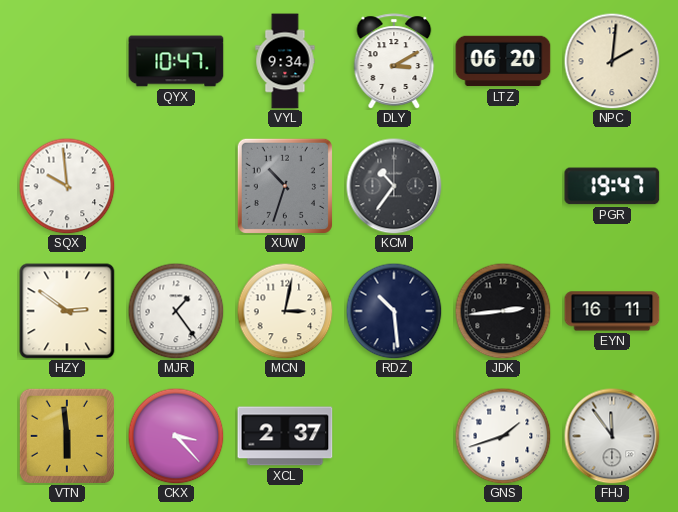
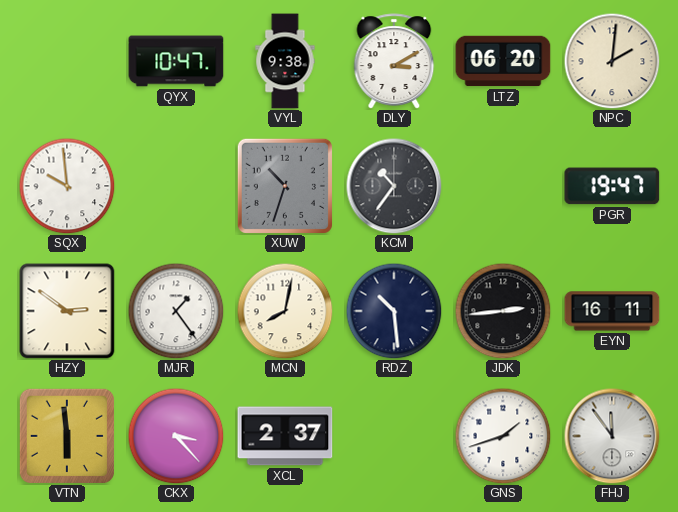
VYL: 9:34 -> 9:38 (285, 61)
MCN: 3:02 -> 8:02 (285, 311)
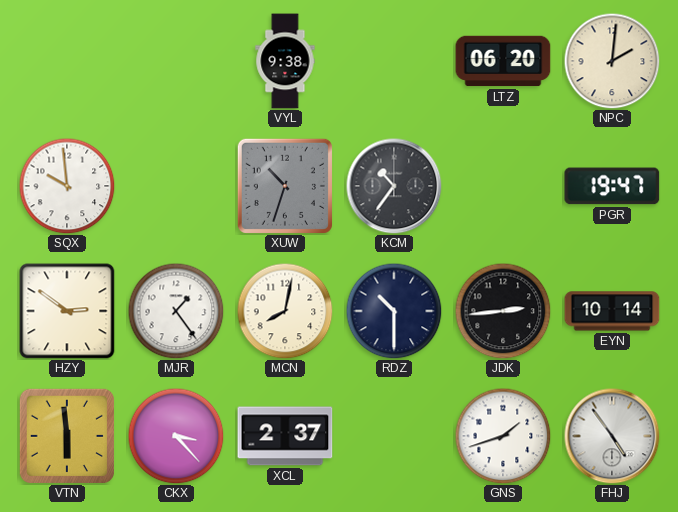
QYX: 10:47 -> none (176, 61)
DLY: 3:10 -> none (394, 61)
RDZ: 10:29 -> 10:30 (394, 311)
EYN: 16:11 -> 10:14 (612, 311)
FHJ: 11:54 -> 4:54 (612, 436)
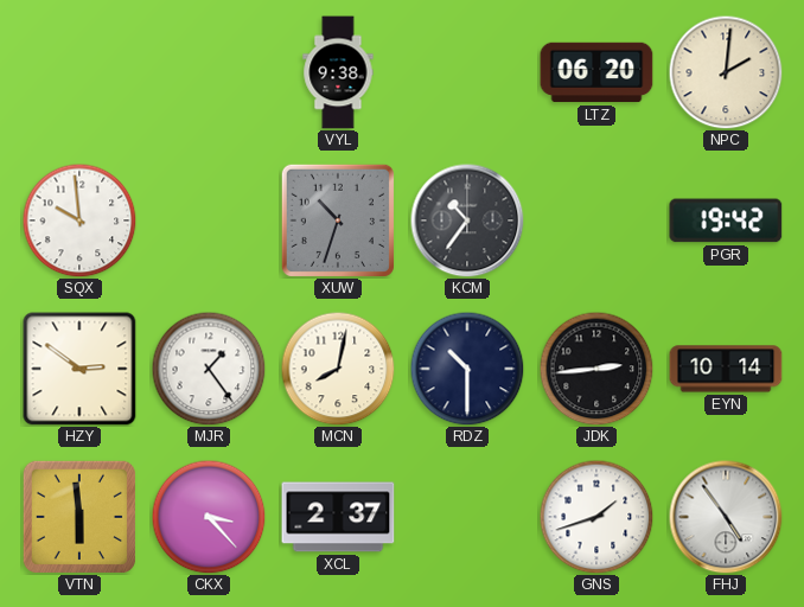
PGR: 19:47 -> 19:42 (726, 221)
